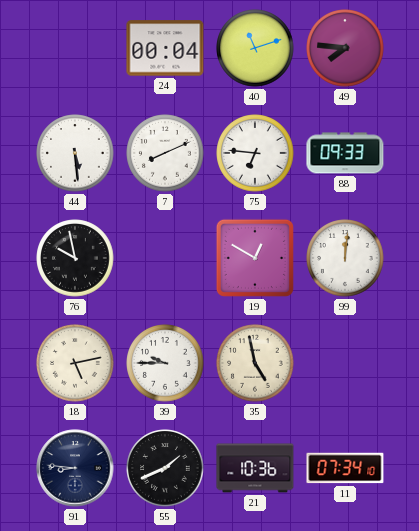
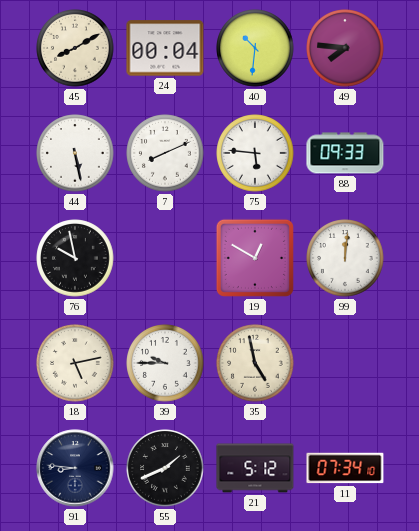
45: none -> 8:10 (75, 48)
40: 11:12 -> 10:31 (255, 48)
44: 5:29 -> 5:28 (75, 153)
75: 6:46 -> 5:46 (255, 153)
21: 10:36 -> 5:12 (255, 468)
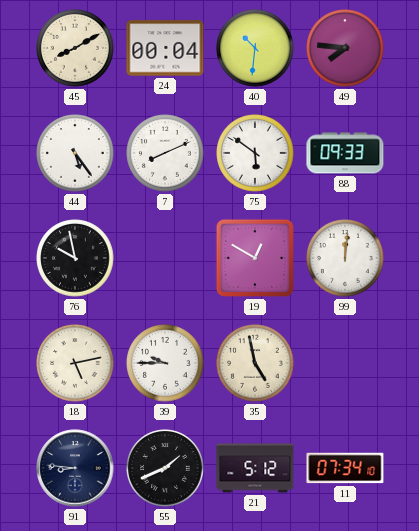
44: 5:28 -> 5:24 (75, 153)
75: 5:46 -> 5:51 (255, 153)
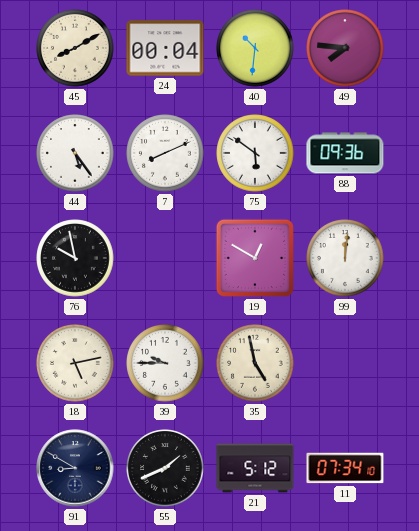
88: 09:33 -> 09:36 (345, 153)
91: 8:46 -> 8:50 (75, 468)
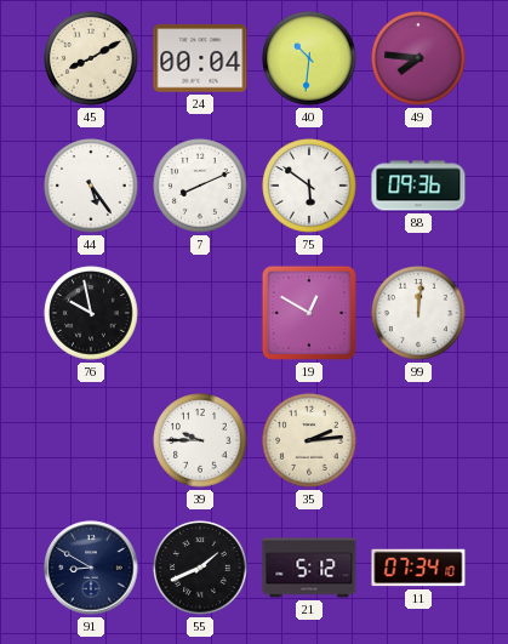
18: 5:13 -> none (75, 363)
35: 4:58 -> 2:14 (309, 440)
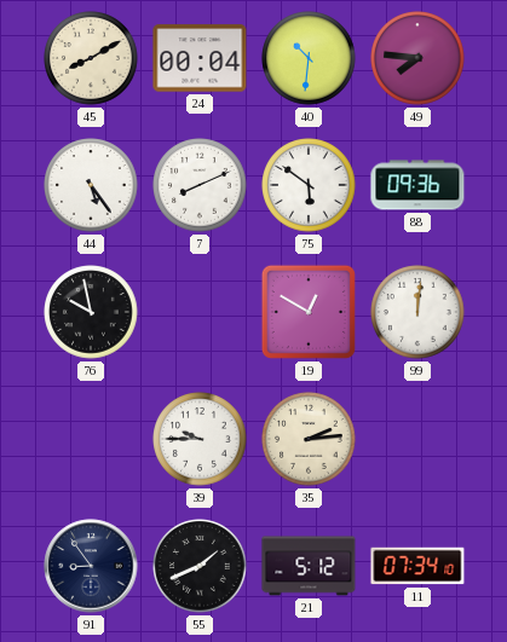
91: 8:50 -> 8:54 (91, 566)
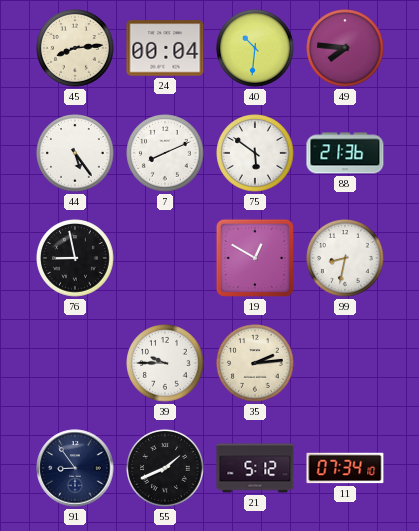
45: 8:10 -> 8:14 (75, 48)
88: 09:36 -> 21:36 (345, 153)
76: 9:58 -> 8:58 (75, 258)
99: 12:01 -> 8:32 (345, 258)
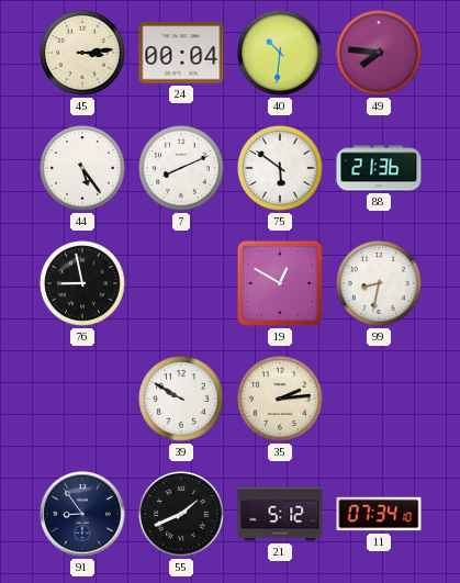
45: 8:14 -> 3:14 (82, 53)
39: 9:45 -> 9:50 (181, 399)
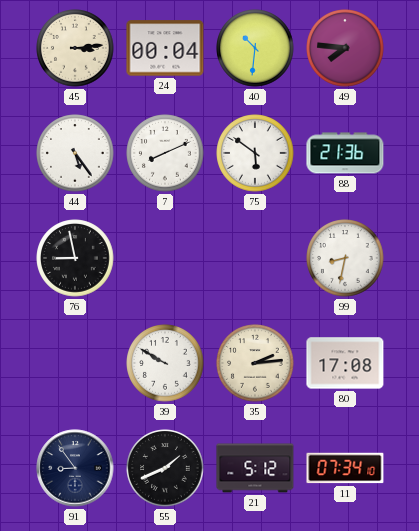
19: 12:50 -> none (280, 283)
80: none -> 17:08 (345, 363)
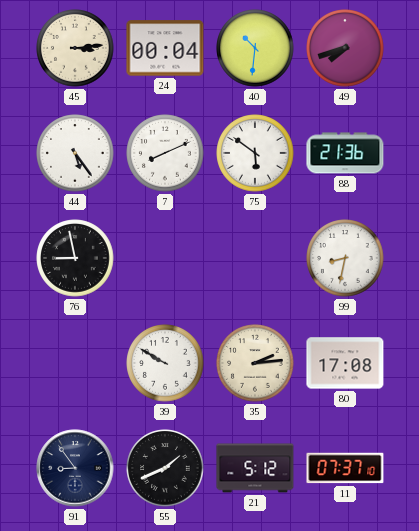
49: 7:46 -> 7:42 (345, 48)
11: 07:34 -> 07:37 (345, 468)
